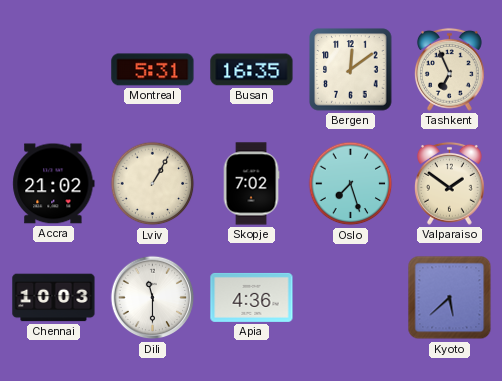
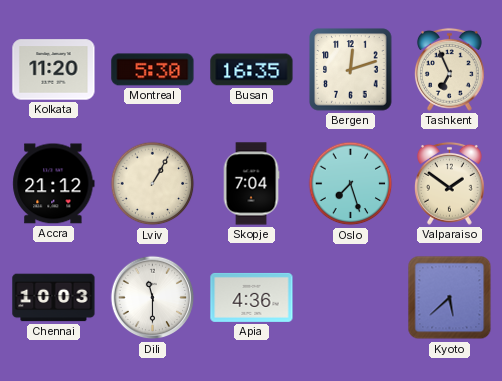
Kolkata: none -> 11:20 (54, 70)
Montreal: 5:31 -> 5:30 (153, 70)
Bergen: 12:09 -> 12:12 (351, 70)
Accra: 21:02 -> 21:12 (54, 184)
Skopje: 7:02 -> 7:04 (251, 184)
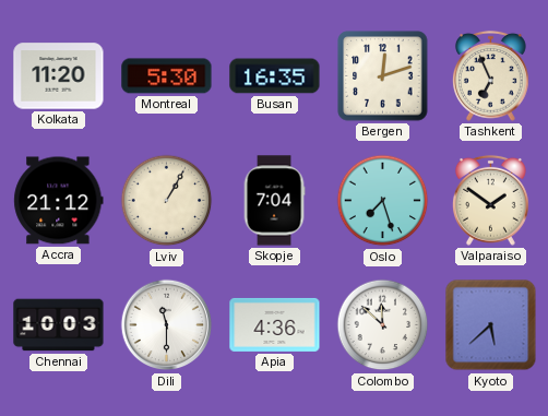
Colombo: none -> 11:52 (383, 325)
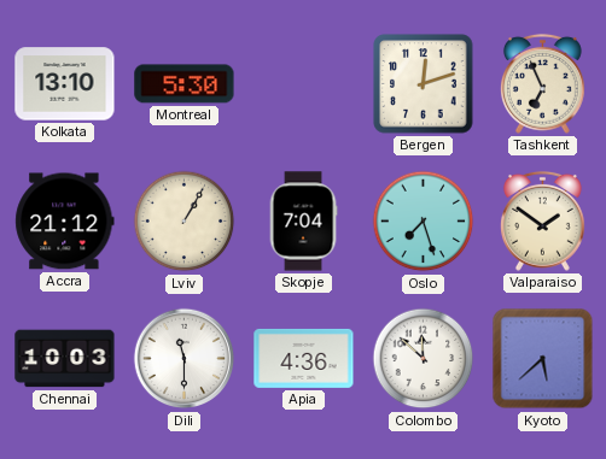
Kolkata: 11:20 -> 13:10 (65, 84)
Busan: 16:35 -> none (275, 76)
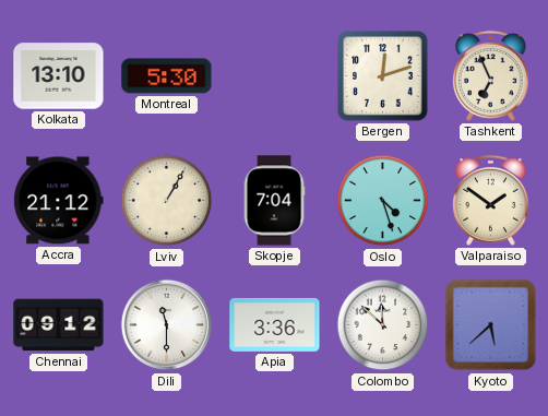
Oslo: 7:27 -> 4:27 (383, 201)
Chennai: 10:03 -> 09:12 (59, 325)
Apia: 4:36 -> 3:36 (275, 324)
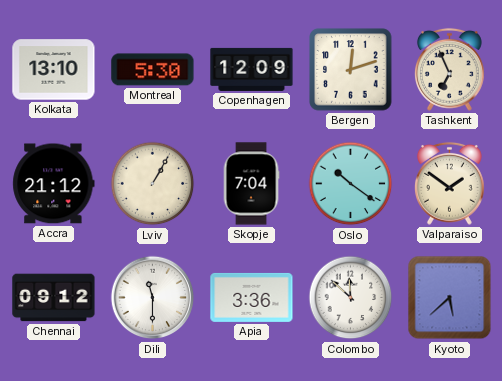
Copenhagen: none -> 12:09 (252, 69)
Oslo: 4:27 -> 10:21 (351, 184)
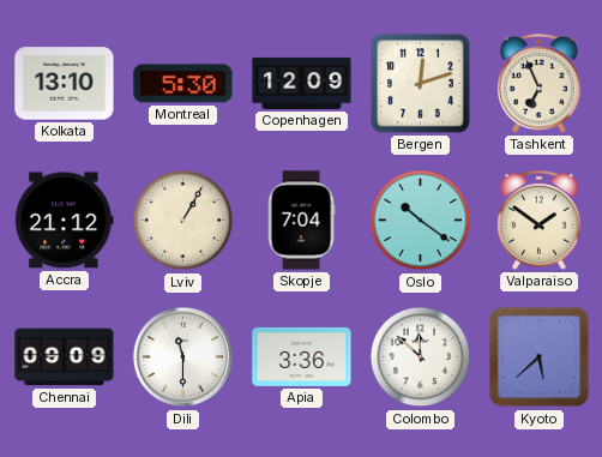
Chennai: 09:12 -> 09:09 (65, 357)
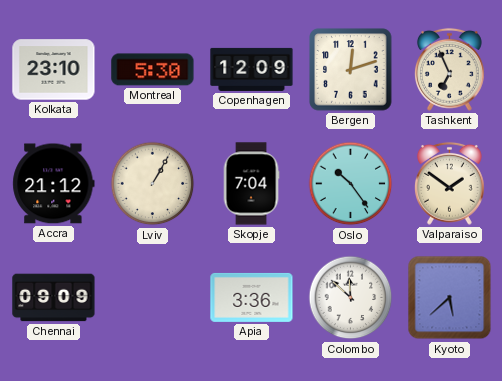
Kolkata: 13:10 -> 23:10 (54, 70)
Oslo: 10:21 -> 10:24 (351, 184)
Dili: 11:30 -> none (183, 357)
